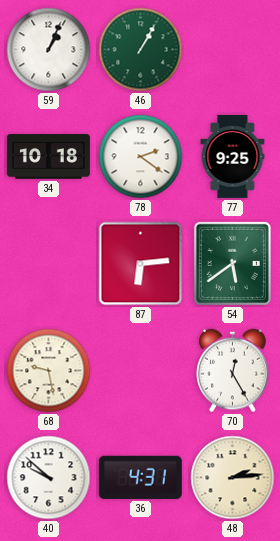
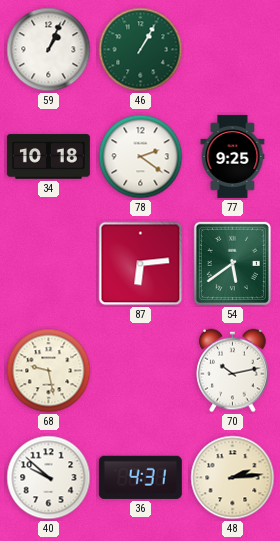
70: 12:25 -> 10:13 (233, 371)
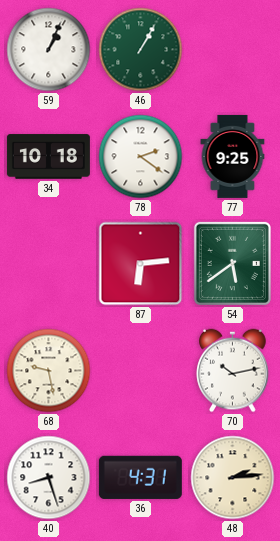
40: 9:52 -> 8:27 (49, 478)
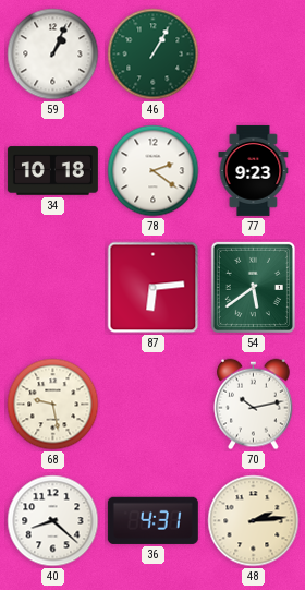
77: 9:25 -> 9:23 (254, 170)
40: 8:27 -> 8:22 (53, 521)
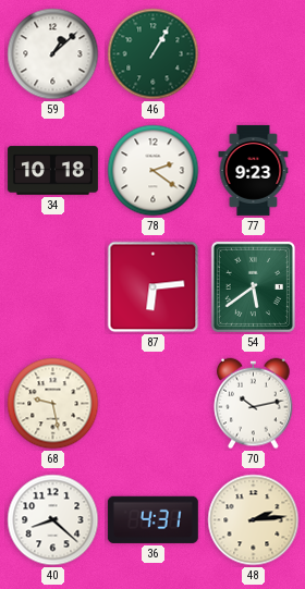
59: 1:04 -> 1:08 (53, 54)
